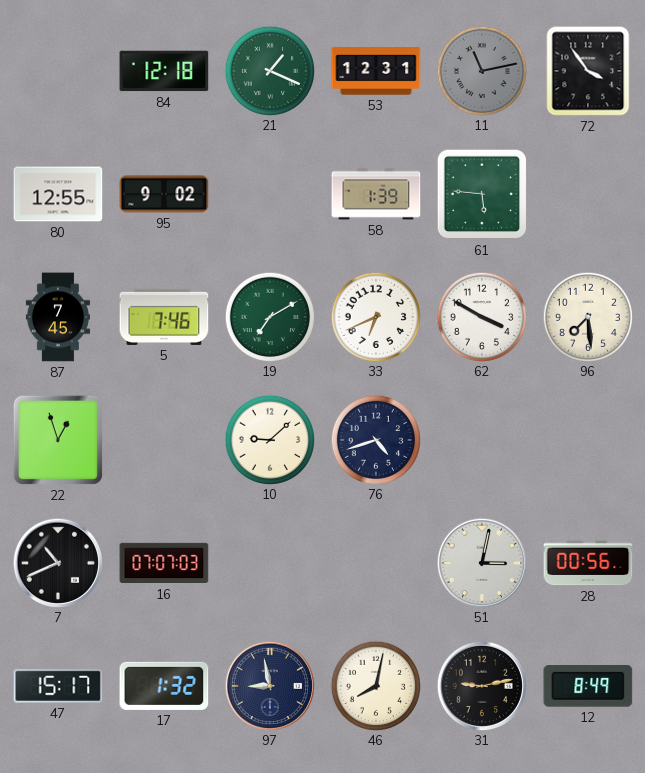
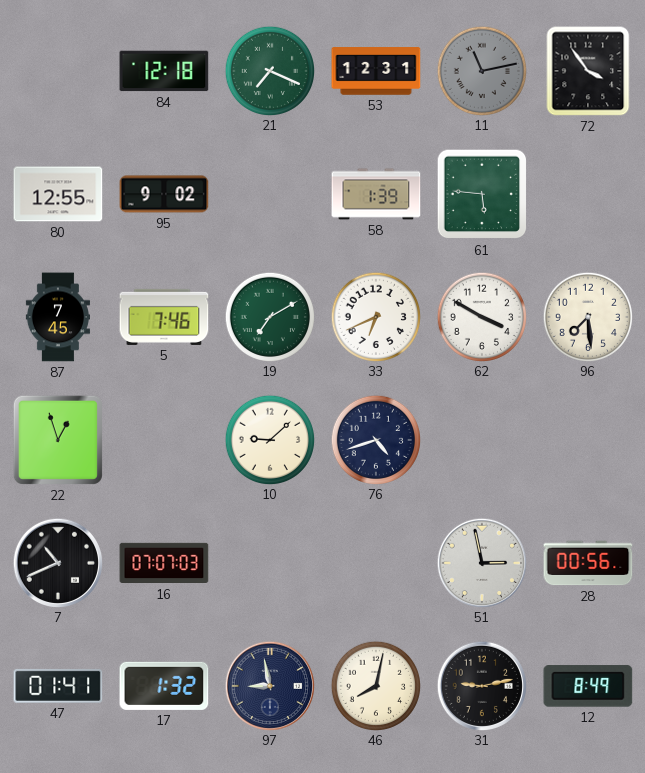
21: 1:19 -> 7:19 (269, 70)
51: 3:02 -> 2:58 (481, 562)
47: 15:17 -> 01:41 (58, 686)
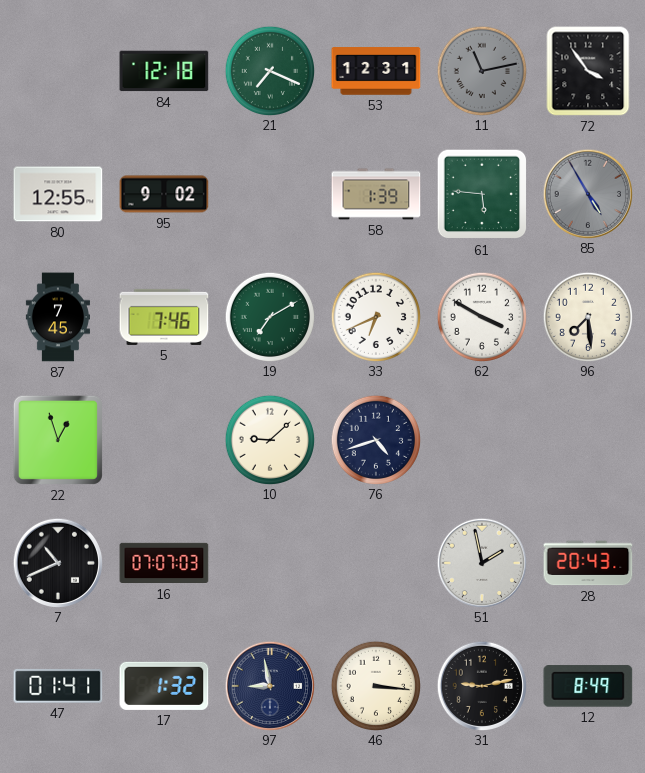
85: none -> 4:55 (587, 193)
51: 2:58 -> 1:58 (481, 562)
28: 00:56 -> 20:43 (588, 563)
46: 8:02 -> 3:16 (375, 685)
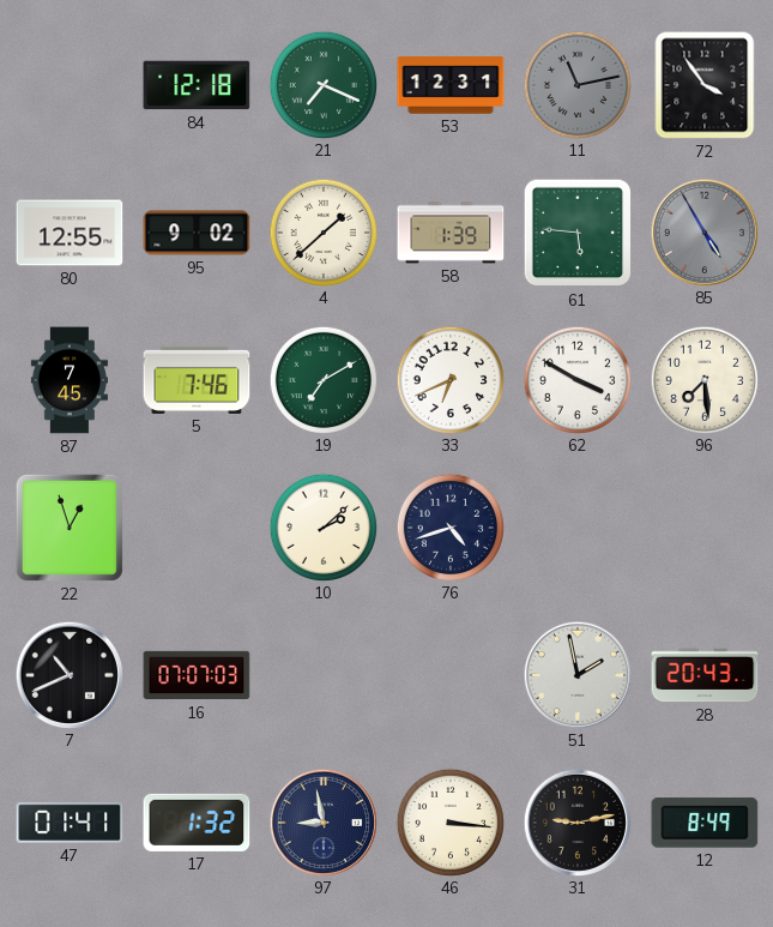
4: none -> 1:38 (322, 231)
10: 9:08 -> 2:08 (322, 526)
